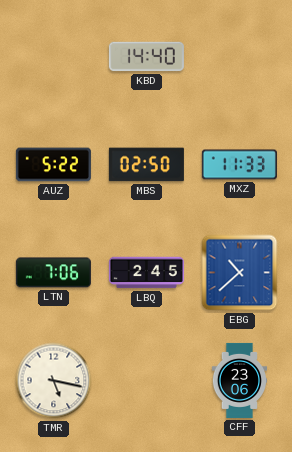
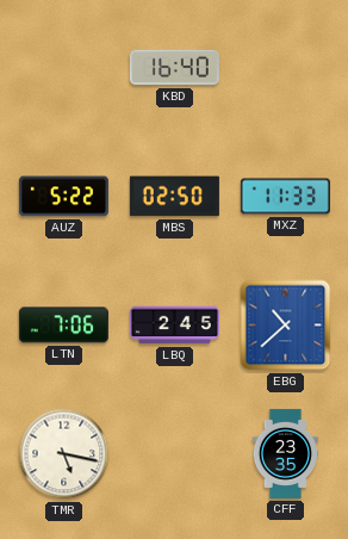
KBD: 14:40 -> 16:40 (174, 68)
CFF: 23:06 -> 23:35 (286, 453)
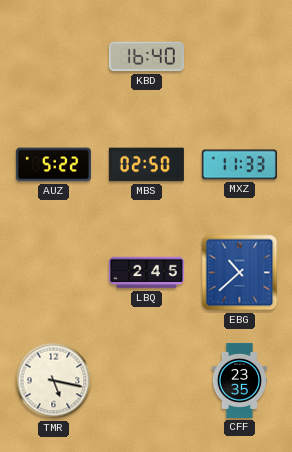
LTN: 7:06 -> none (63, 326)
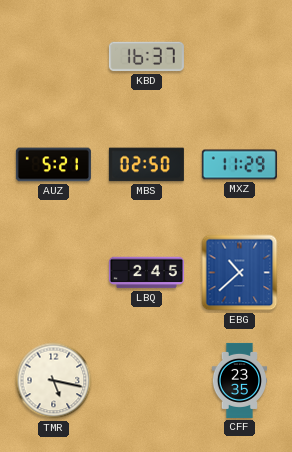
KBD: 16:40 -> 16:37 (146, 57)
AUZ: 5:22 -> 5:21 (53, 165)
MXZ: 11:33 -> 11:29 (239, 165)
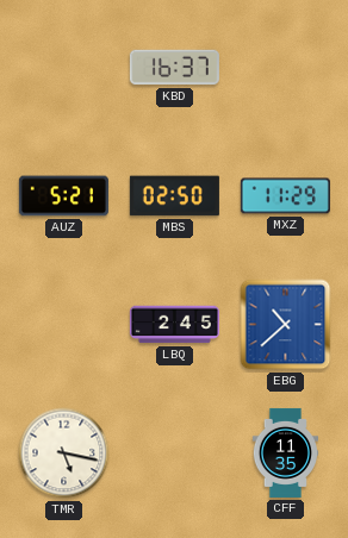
CFF: 23:35 -> 11:35 (286, 452)
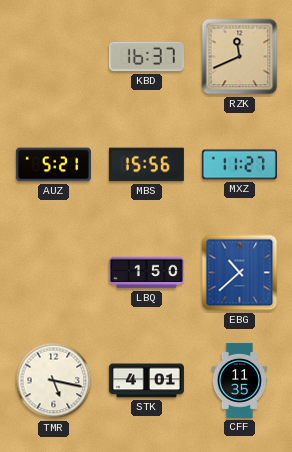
RZK: none -> 11:41 (240, 57)
MBS: 02:50 -> 15:56 (146, 165)
MXZ: 11:29 -> 11:27 (239, 165)
LBQ: 2:45 -> 1:50 (146, 273)
STK: none -> 4:01 (146, 381)
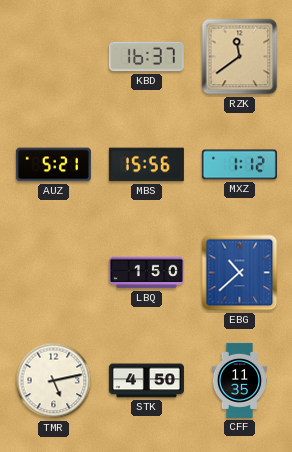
RZK: 11:41 -> 11:39 (240, 57)
MXZ: 11:27 -> 1:12 (239, 165)
TMR: 5:17 -> 5:13 (54, 381)
STK: 4:01 -> 4:50 (146, 381)
